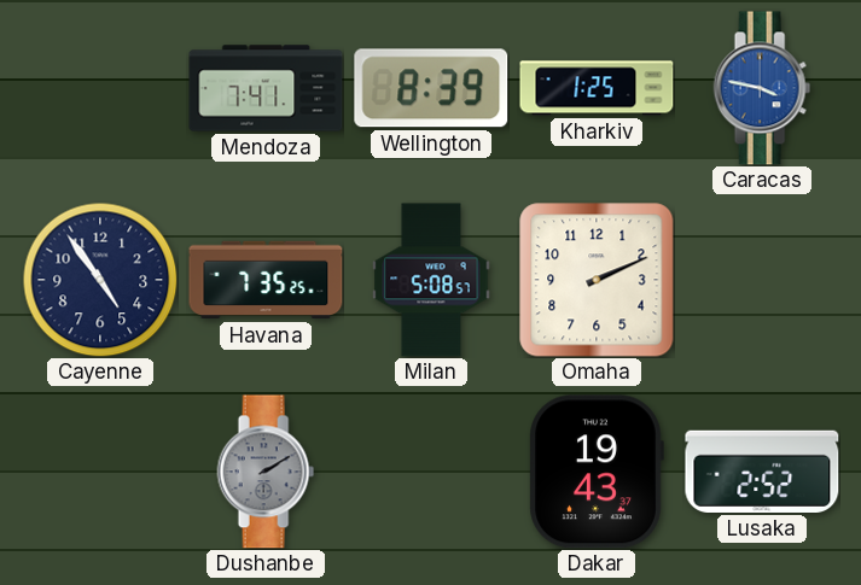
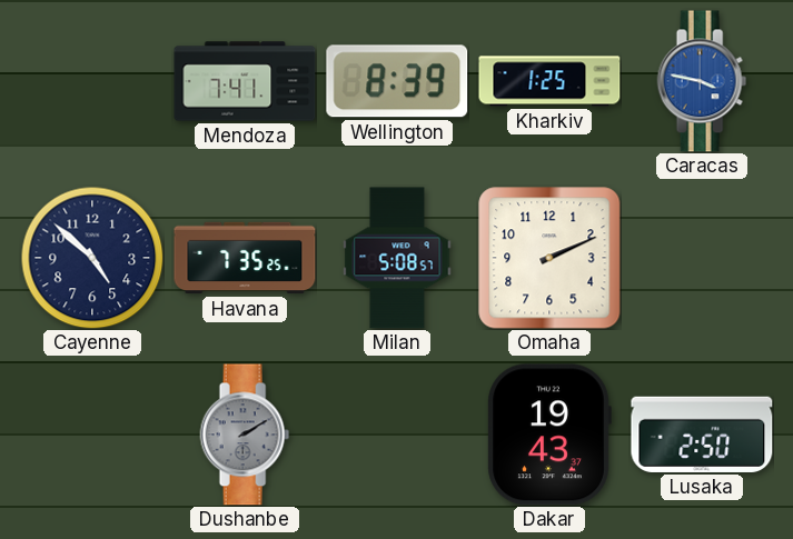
Cayenne: 4:54 -> 4:52 (92, 258)
Lusaka: 2:52 -> 2:50 (702, 435)
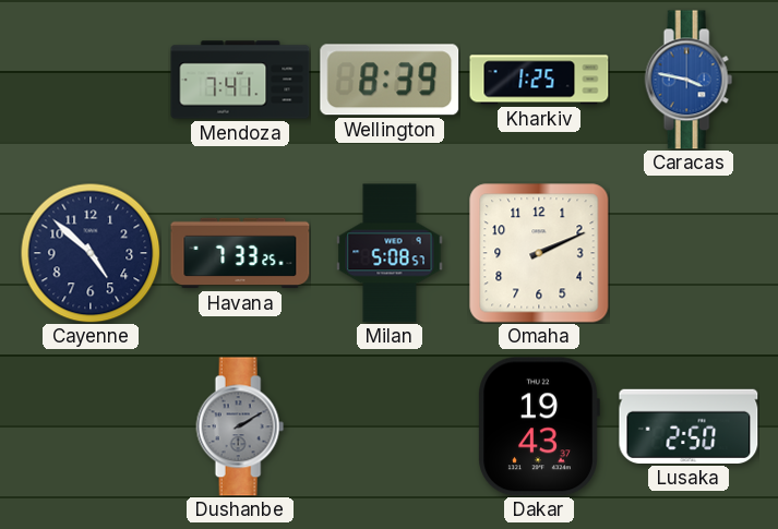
Havana: 7:35 -> 7:33 (240, 253)
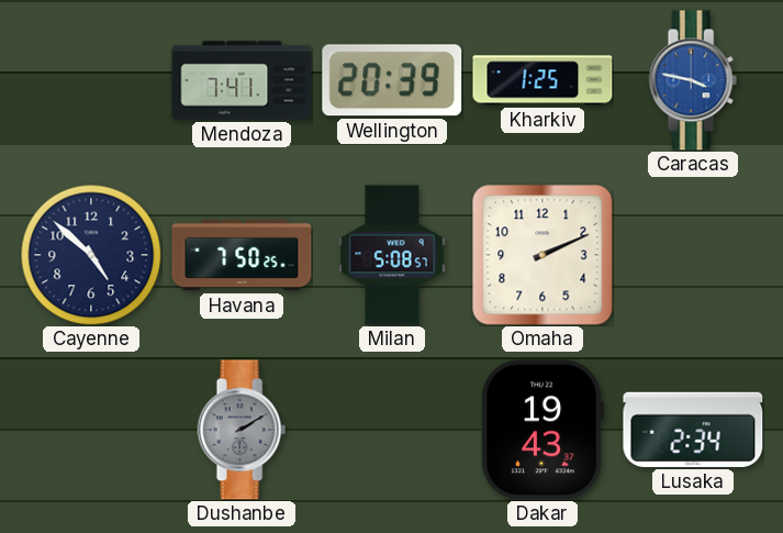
Wellington: 8:39 -> 20:39 (392, 80)
Havana: 7:33 -> 7:50 (242, 255)
Lusaka: 2:50 -> 2:34 (693, 430)
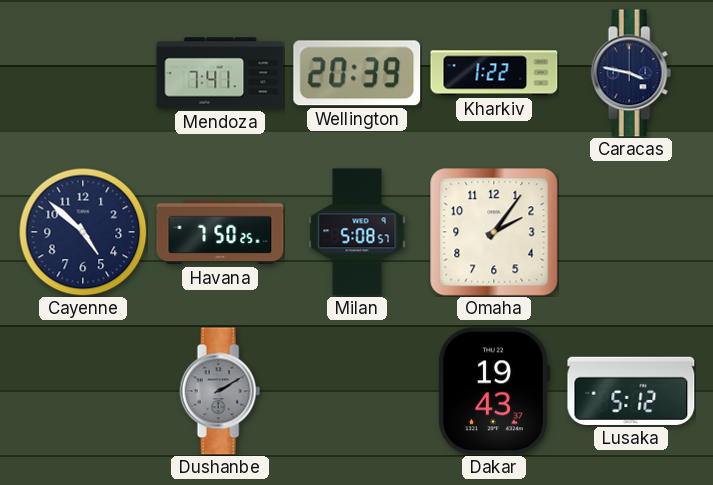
Kharkiv: 1:25 -> 1:22 (494, 73)
Caracas dial: blue -> navy (631, 73)
Omaha: 2:11 -> 2:06 (494, 232)
Lusaka: 2:34 -> 5:12 (631, 391)
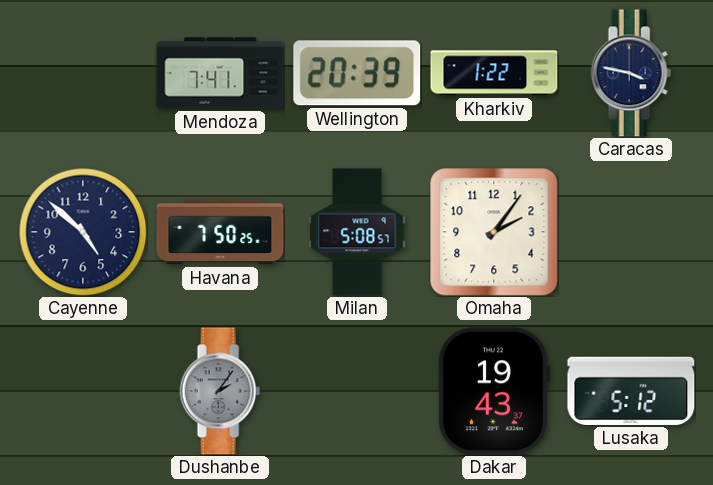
Dushanbe: 2:10 -> 2:06 (220, 391)
